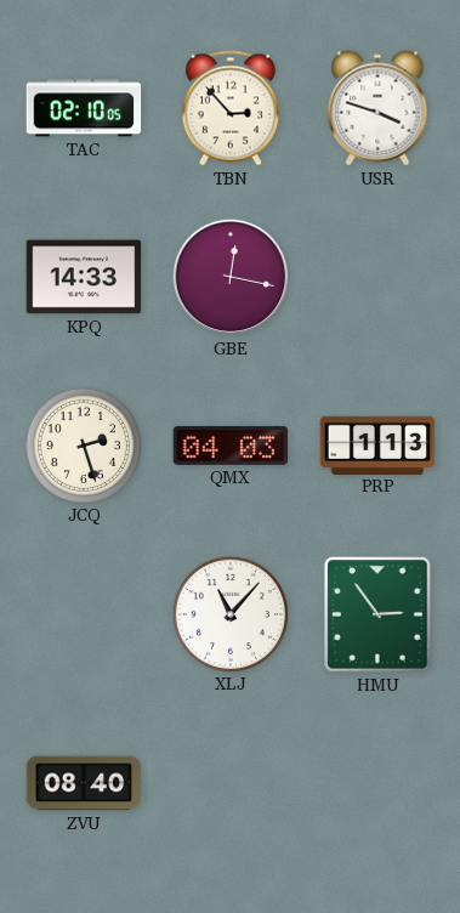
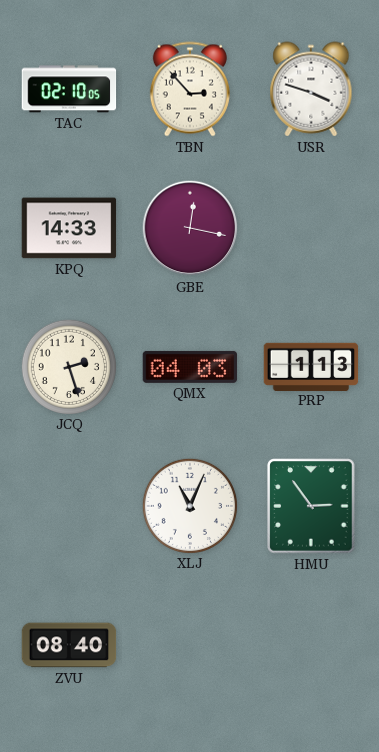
XLJ: 11:07 -> 11:04 (189, 505)
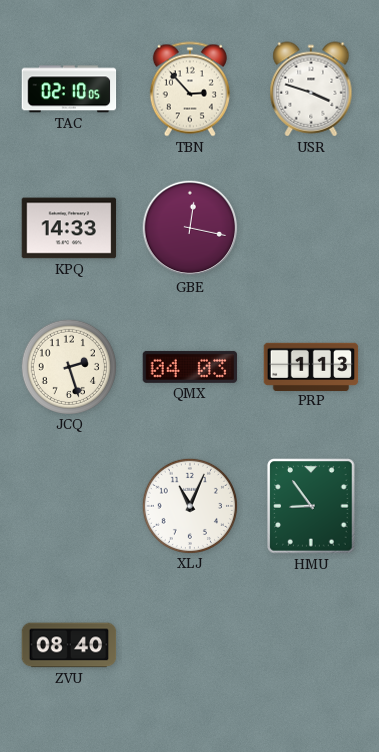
HMU: 2:54 -> 8:54 (311, 506)
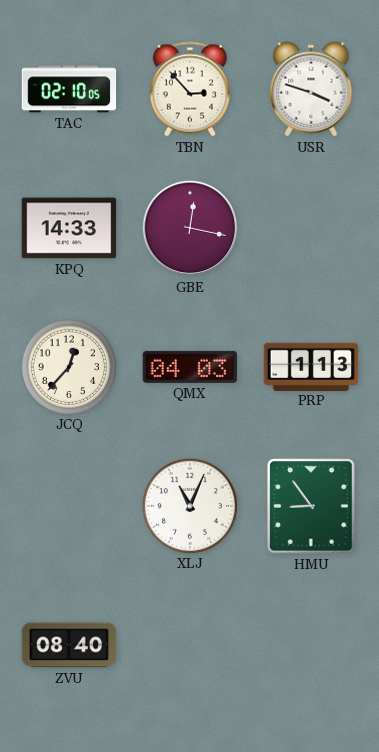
JCQ: 2:27 -> 12:37 (68, 366)
